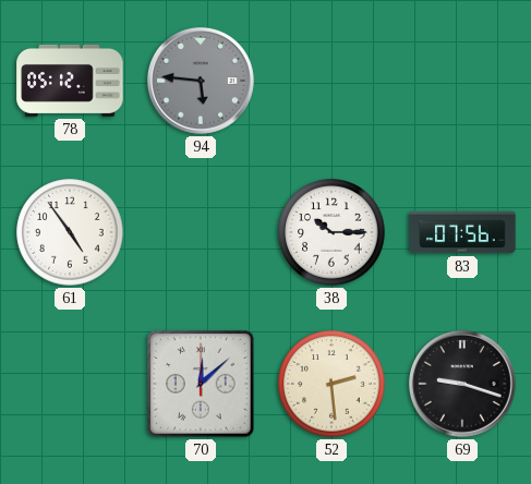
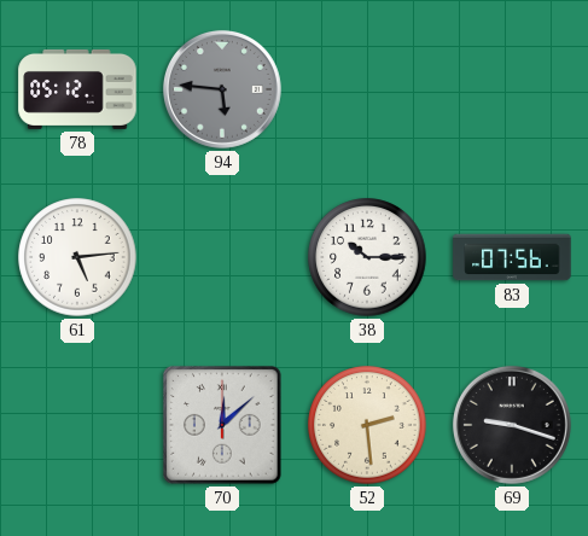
61: 4:54 -> 5:14 (77, 257)
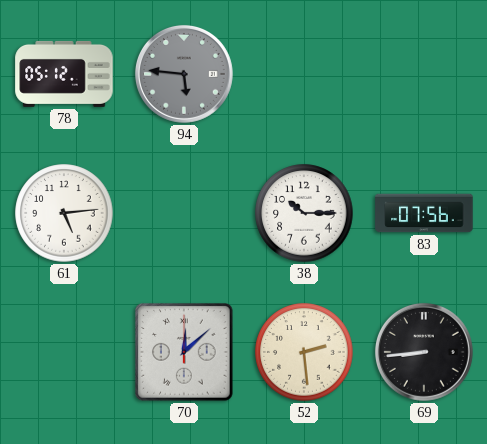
69: 9:18 -> 8:44 (424, 352)
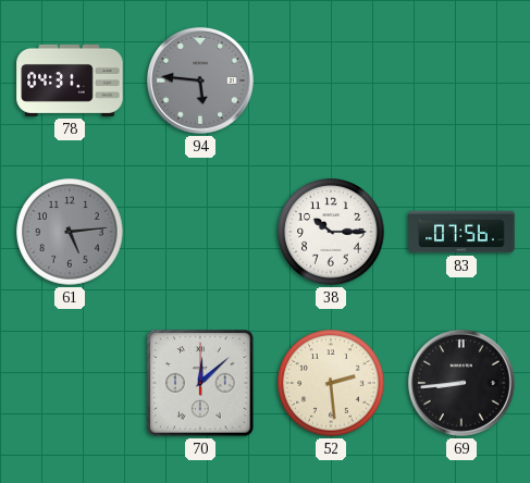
78: 05:12 -> 04:31 (70, 81)
61 dial: white -> grey (70, 232)
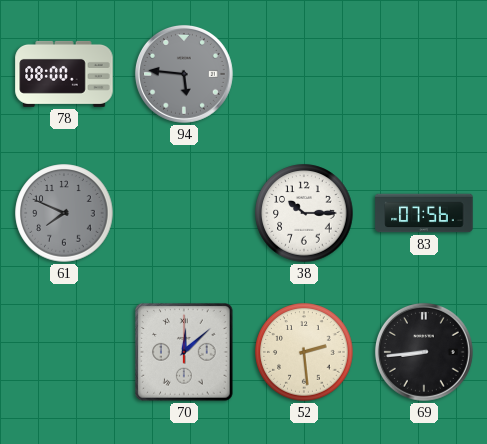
78: 04:31 -> 08:00 (64, 74)
61: 5:14 -> 7:49 (64, 213)
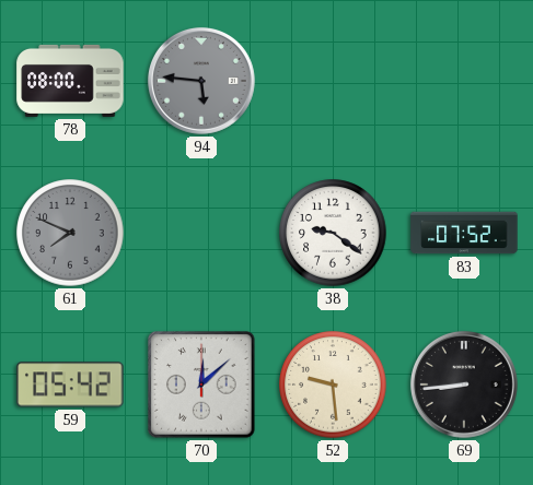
38: 10:15 -> 9:21 (333, 233)
83: 07:56 -> 07:52 (464, 233)
59: none -> 05:42 (70, 385)
52: 2:29 -> 9:29 (333, 385)
